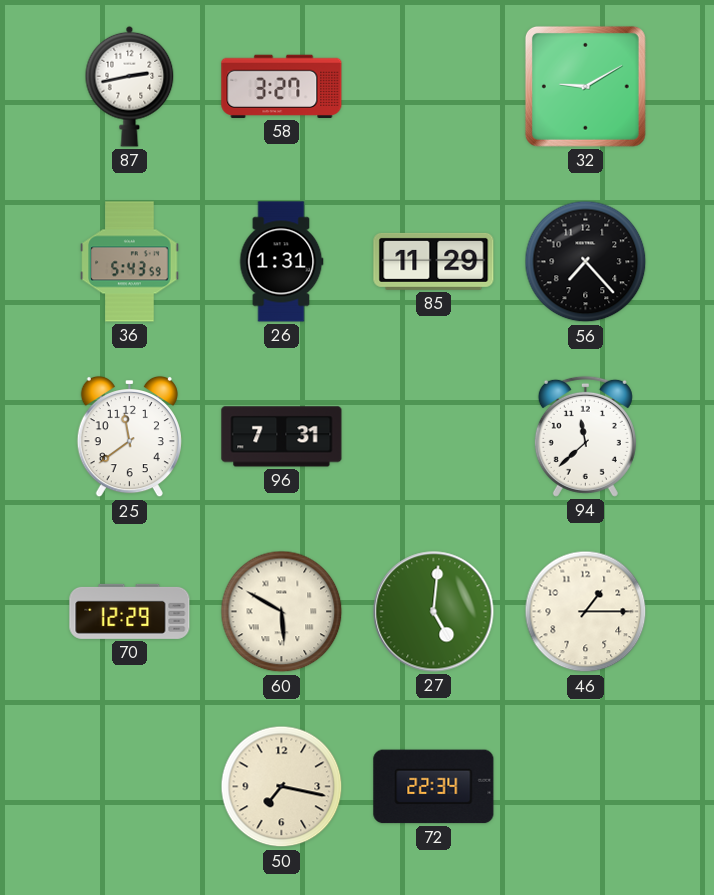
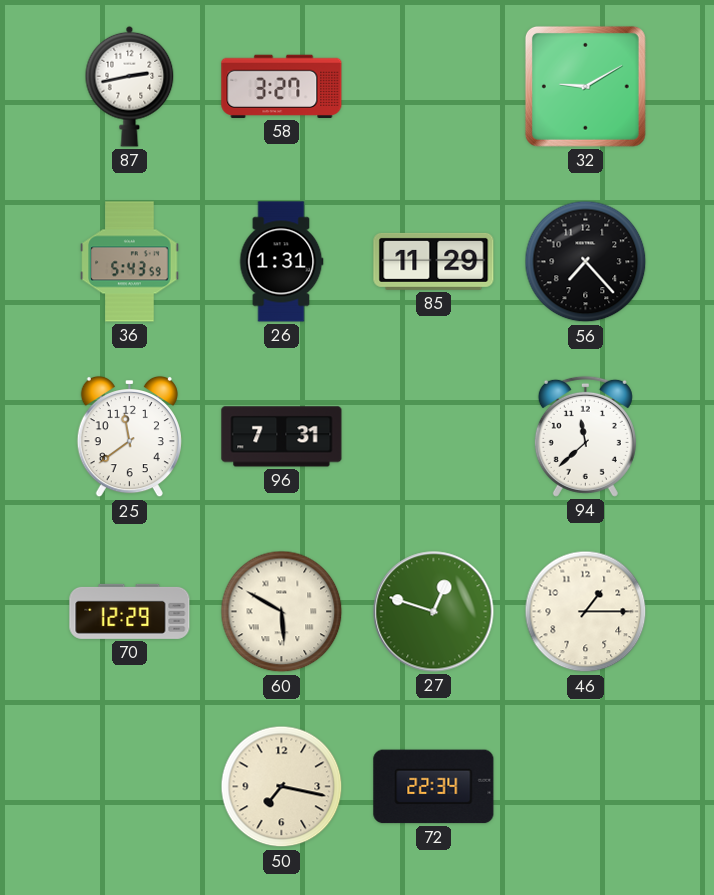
27: 5:01 -> 12:48 (434, 612)
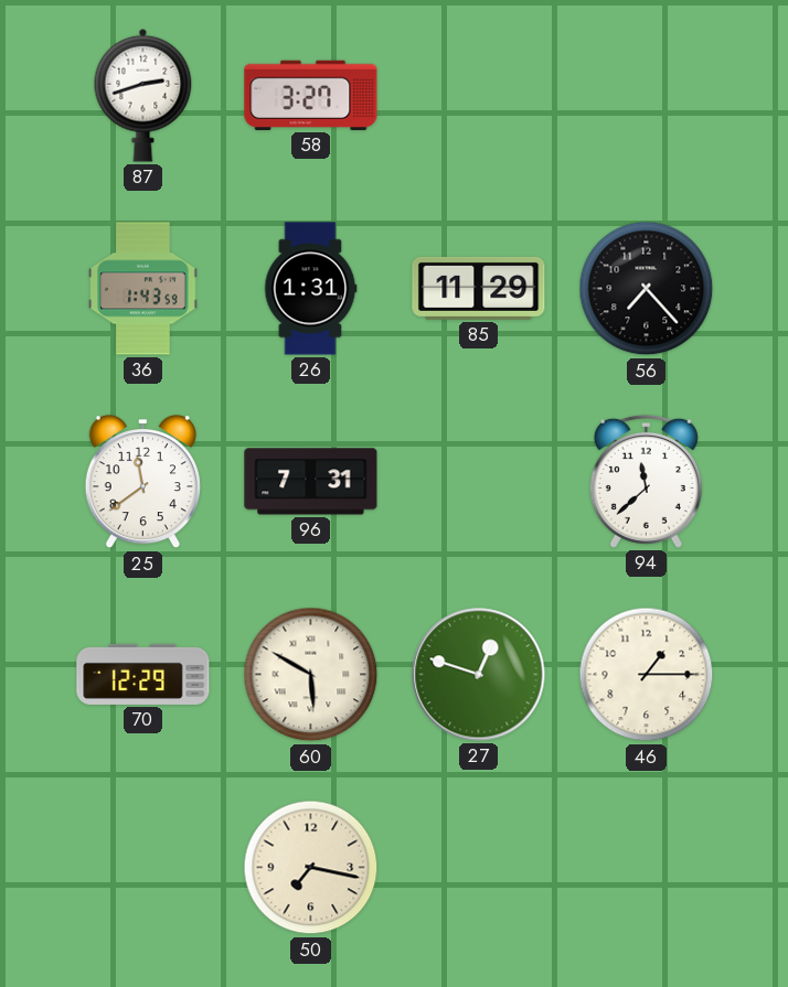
87: 2:43 -> 2:42 (143, 95)
32: 9:10 -> none (585, 86)
36: 5:43 -> 1:43 (143, 289)
72: 22:34 -> none (434, 787)
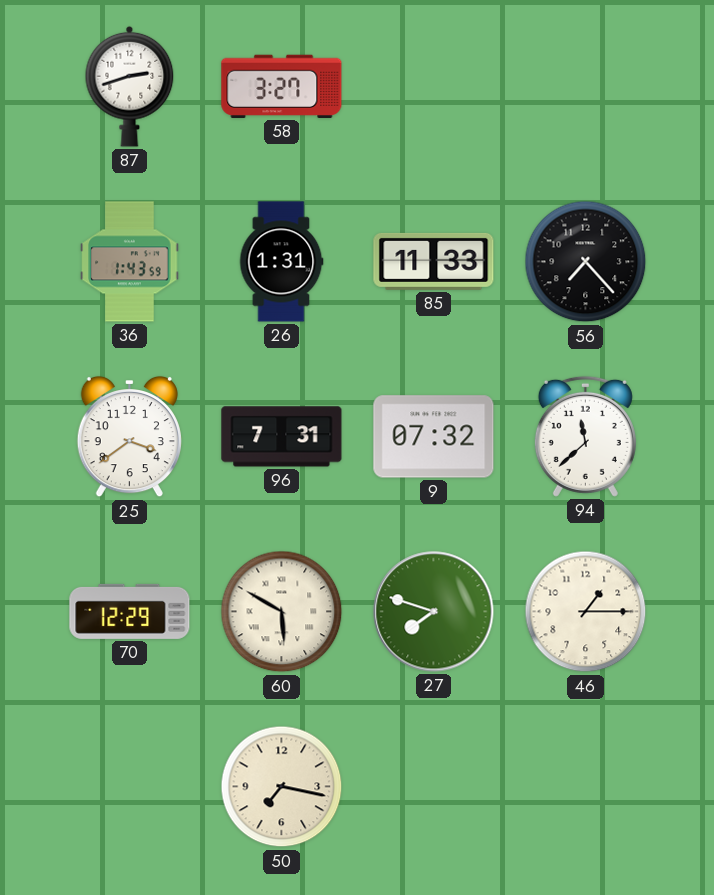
85: 11:29 -> 11:33 (434, 261)
25: 11:39 -> 3:39 (129, 437)
9: none -> 07:32 (434, 437)
27: 12:48 -> 7:48 (434, 612)
